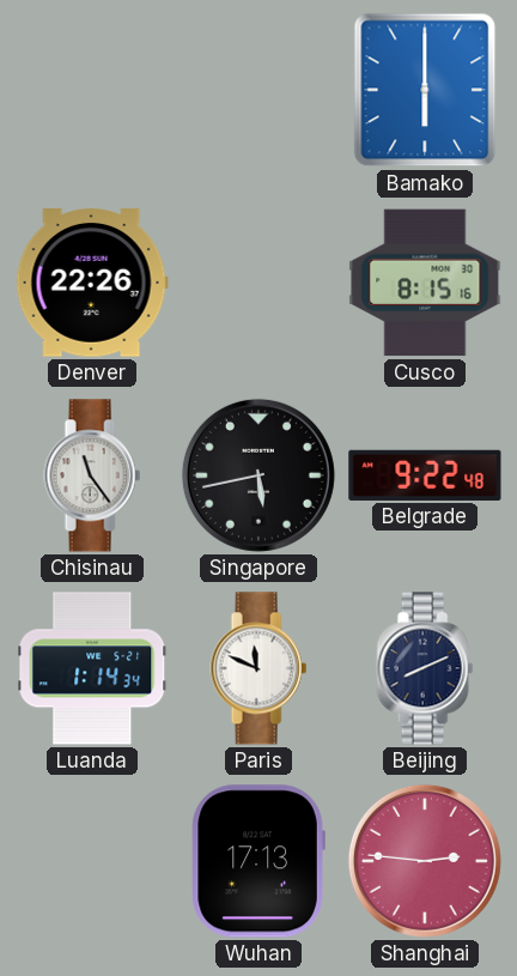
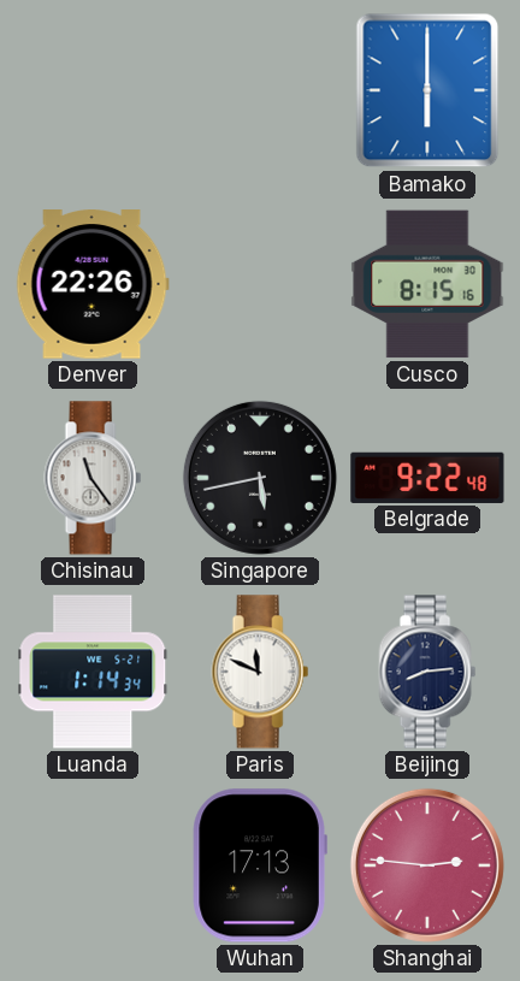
Beijing: 8:11 -> 8:14 (427, 672)
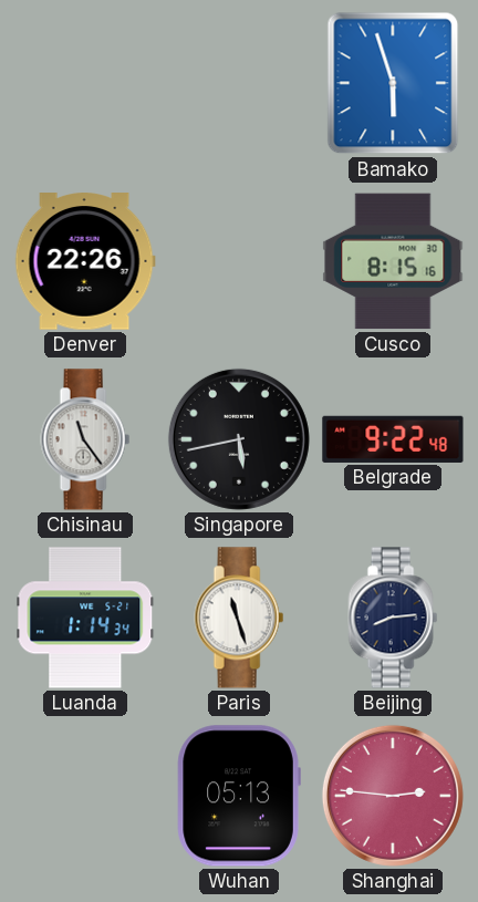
Bamako: 6:00 -> 5:57 (393, 83)
Paris: 11:49 -> 11:27 (239, 618)
Wuhan: 17:13 -> 05:13 (239, 796)
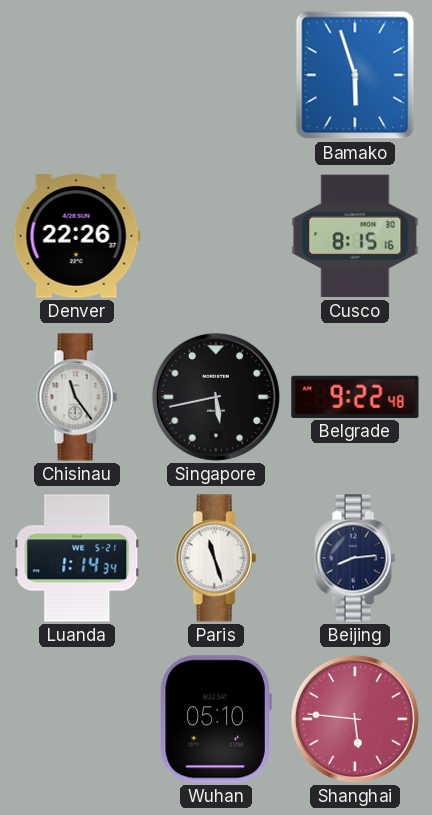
Wuhan: 05:13 -> 05:10 (216, 719)
Shanghai: 2:46 -> 5:46 (355, 719)
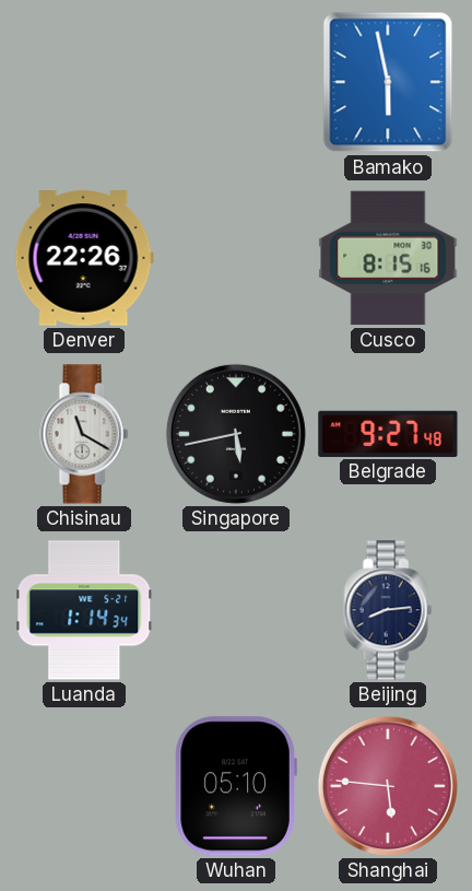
Bamako: 5:57 -> 5:58 (388, 82)
Chisinau: 11:24 -> 11:20 (84, 434)
Belgrade: 9:22 -> 9:27 (388, 434)
Paris: 11:27 -> none (216, 558)
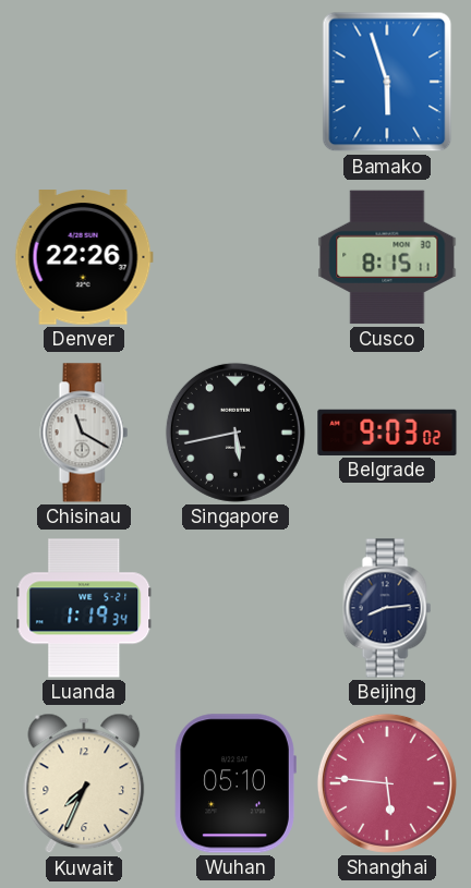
Bamako: 5:58 -> 5:57 (387, 82)
Cusco: 8:15:16 -> 8:15:11 (387, 257)
Belgrade: 9:27 -> 9:03 (387, 433)
Luanda: 1:14 -> 1:19 (84, 608)
Kuwait: none -> 7:34 (84, 783)
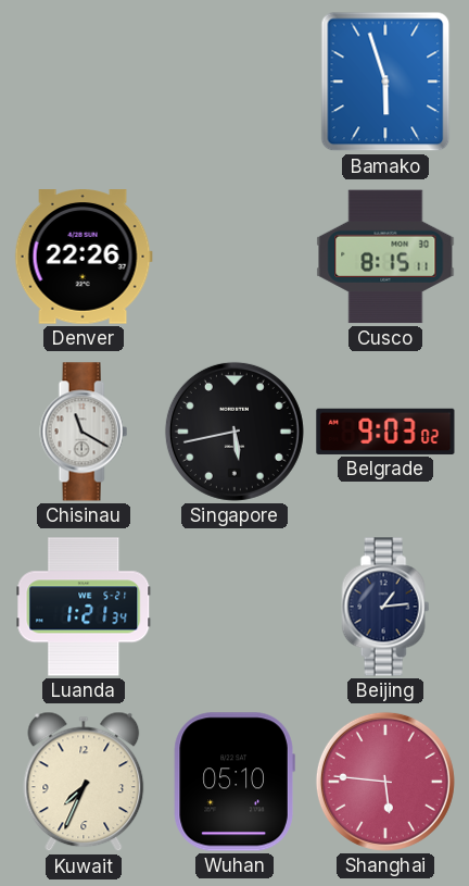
Luanda: 1:19 -> 1:21 (84, 607)
Beijing: 8:14 -> 1:14 (385, 607)
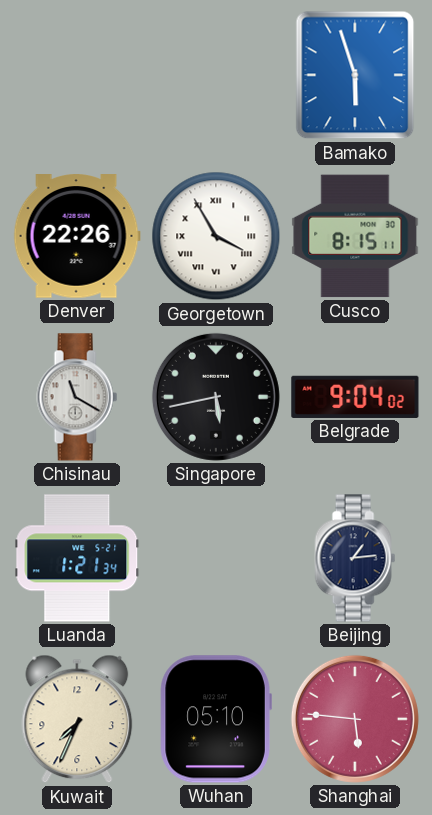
Georgetown: none -> 3:55 (216, 236)
Belgrade: 9:03 -> 9:04 (355, 397)
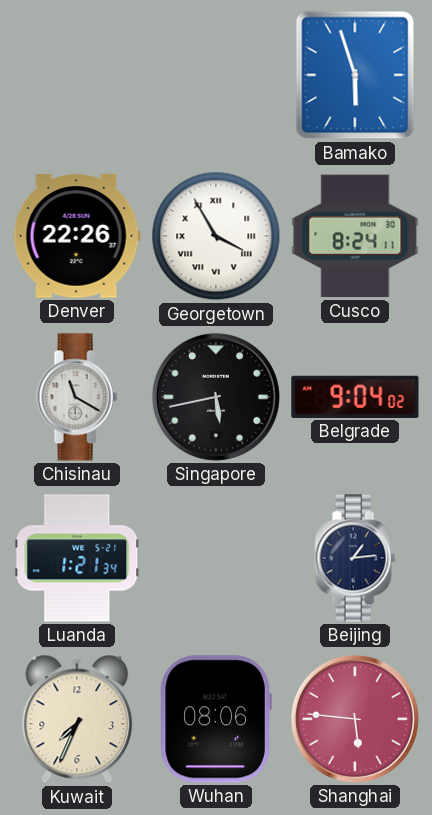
Cusco: 8:15 -> 8:24 (355, 236)
Wuhan: 05:10 -> 08:06 (216, 719)
